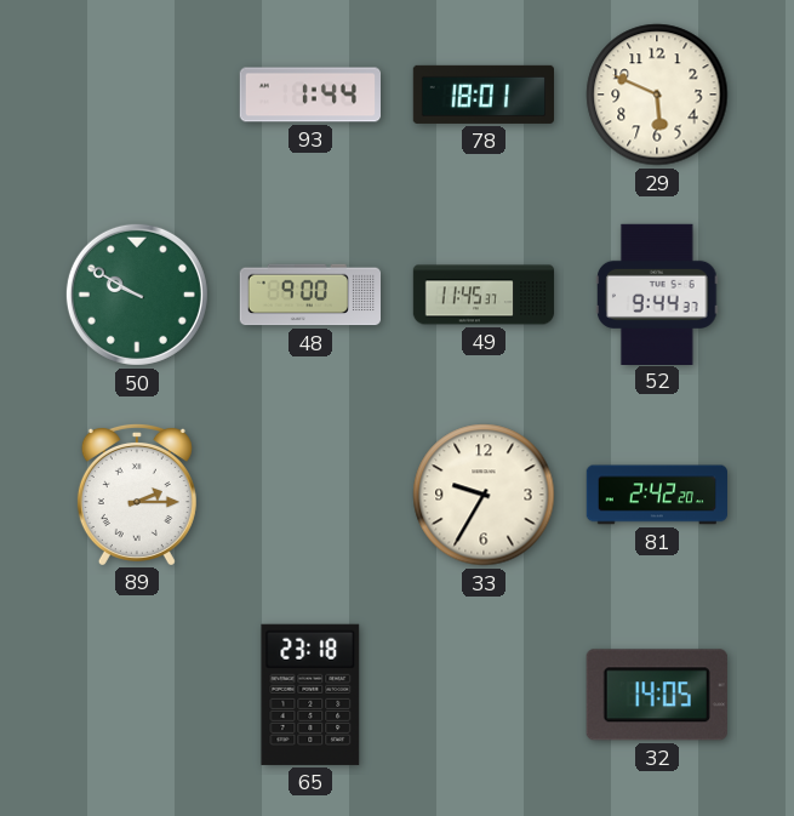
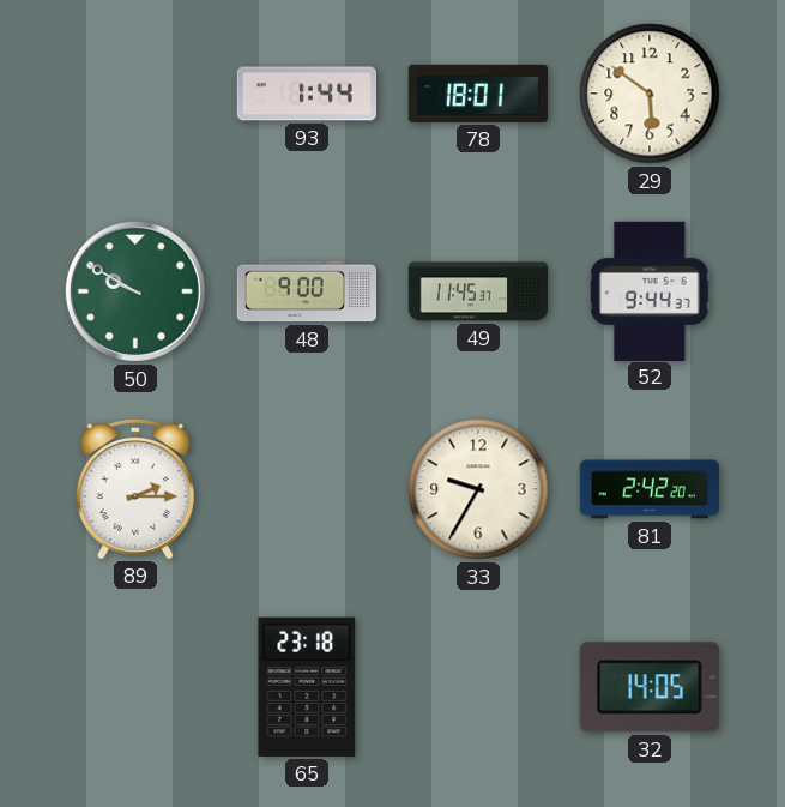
29: 5:49 -> 5:51 (650, 94)
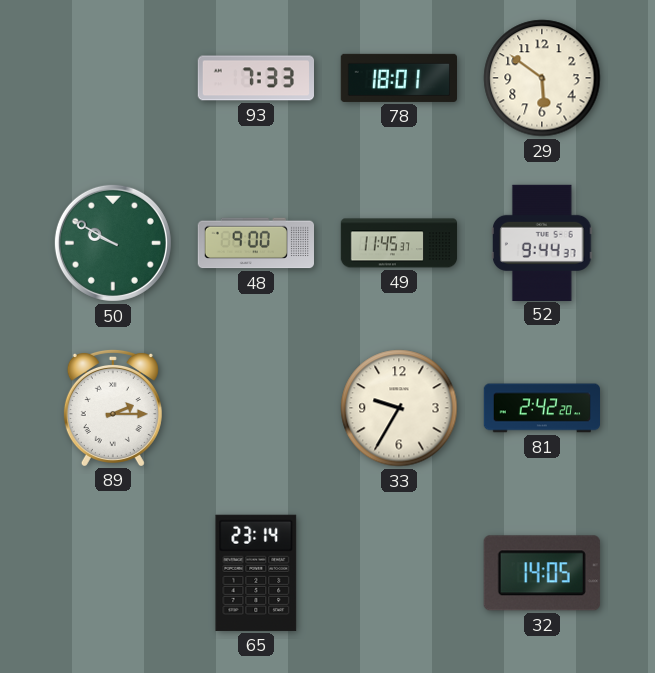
93: 1:44 -> 7:33 (255, 78)
65: 23:18 -> 23:14 (256, 573)
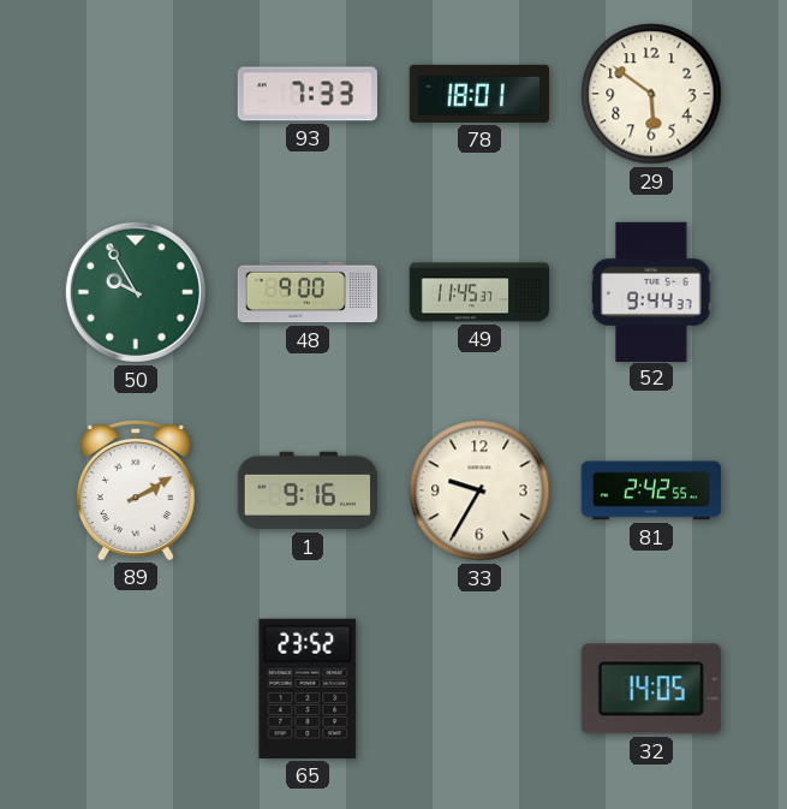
50: 9:50 -> 9:55 (136, 292)
89: 2:15 -> 2:10 (136, 489)
1: none -> 9:16 (306, 490)
81: 2:42:20 -> 2:42:55 (650, 490)
65: 23:14 -> 23:52 (308, 689)
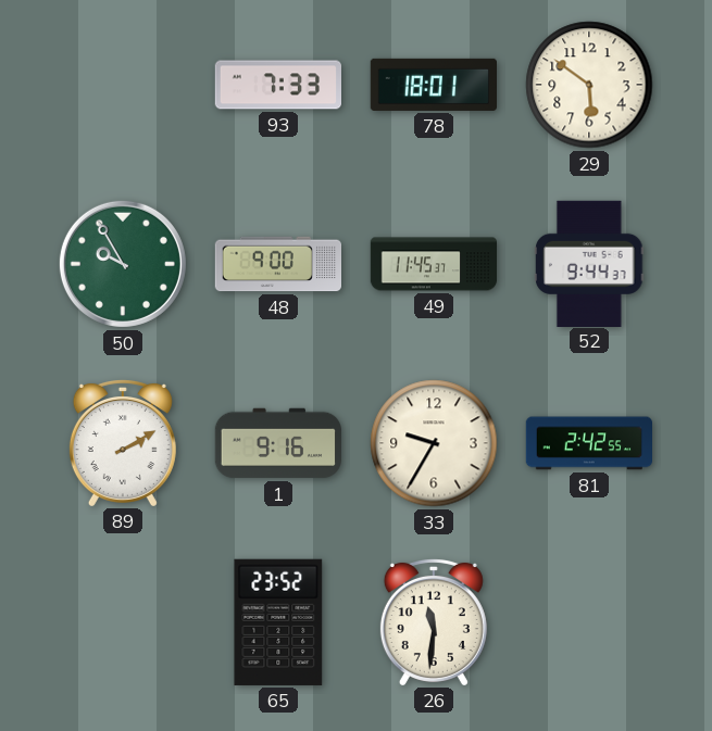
26: none -> 11:31 (434, 621)
32: 14:05 -> none (651, 689)
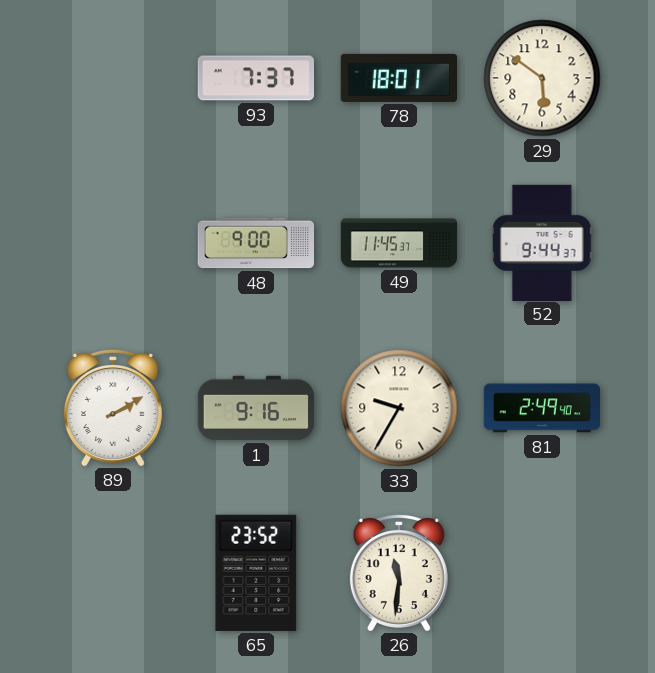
93: 7:33 -> 7:37 (255, 78)
50: 9:55 -> none (123, 264)
81: 2:42 -> 2:49 (541, 408)
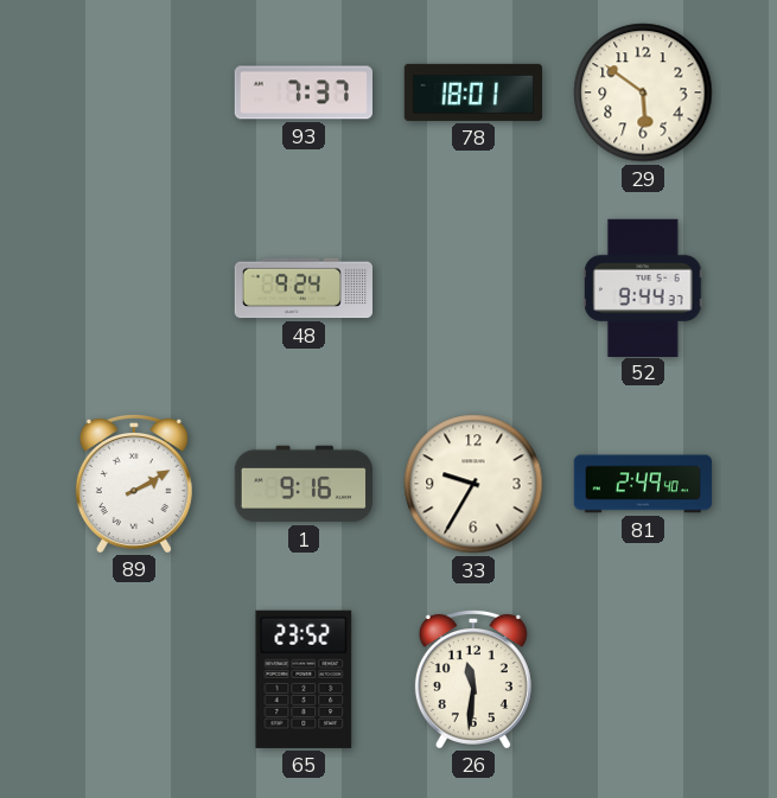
48: 9:00 -> 9:24 (302, 288)
49: 11:45 -> none (399, 243)
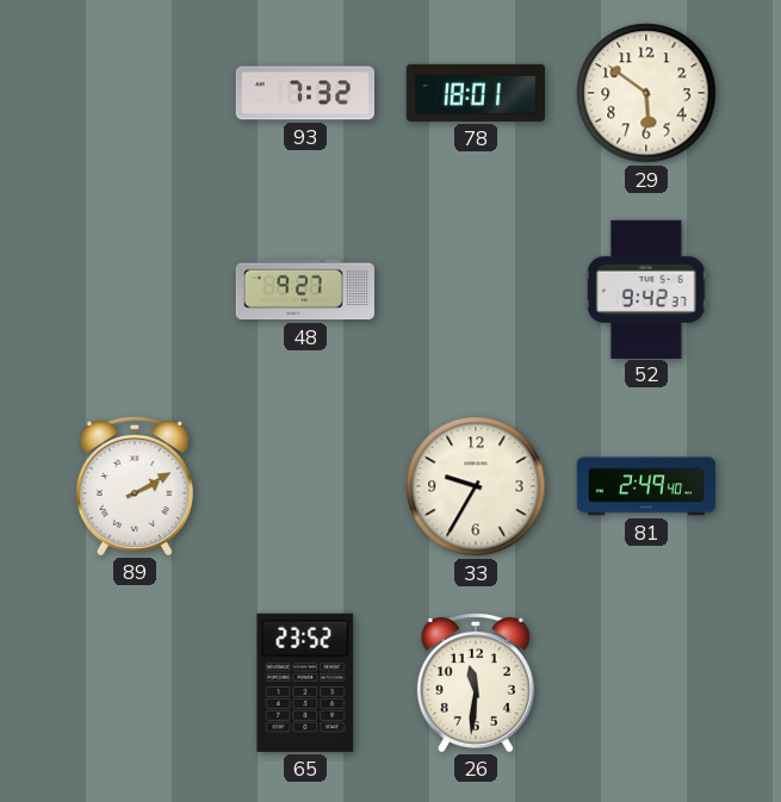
93: 7:37 -> 7:32 (304, 93)
48: 9:24 -> 9:27 (304, 290)
52: 9:44 -> 9:42 (647, 288)
1: 9:16 -> none (302, 484)
